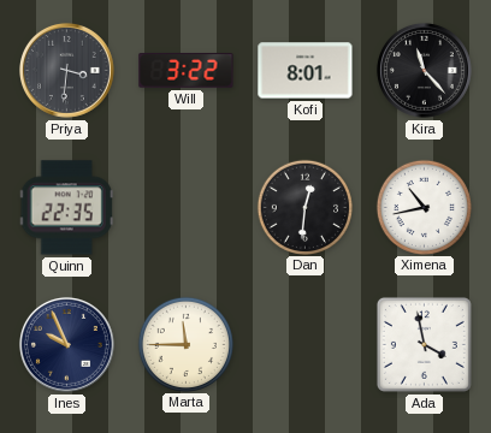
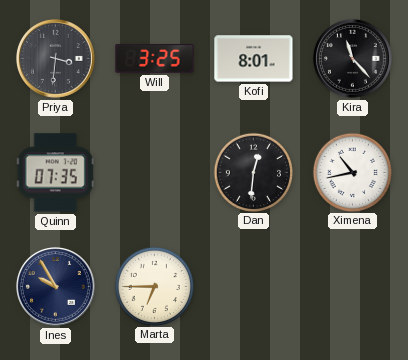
Will: 3:22 -> 3:25 (155, 59)
Quinn: 22:35 -> 07:35 (55, 173)
Ines: 9:56 -> 9:55 (55, 286)
Marta: 11:45 -> 6:45 (154, 286)
Ada: 3:58 -> none (424, 344)
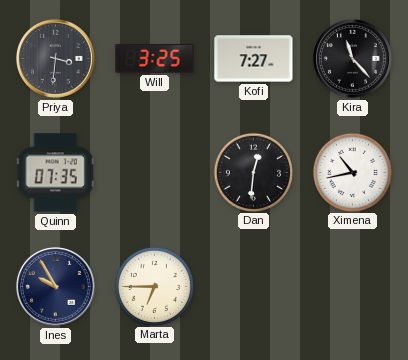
Kofi: 8:01 -> 7:27 (254, 59)
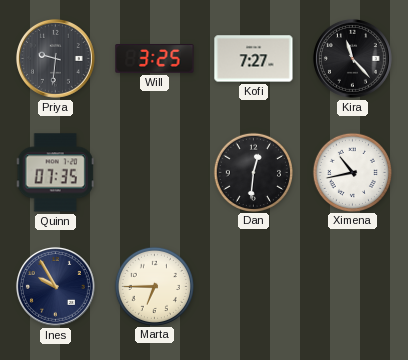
Priya: 3:31 -> 9:31 (55, 58)
